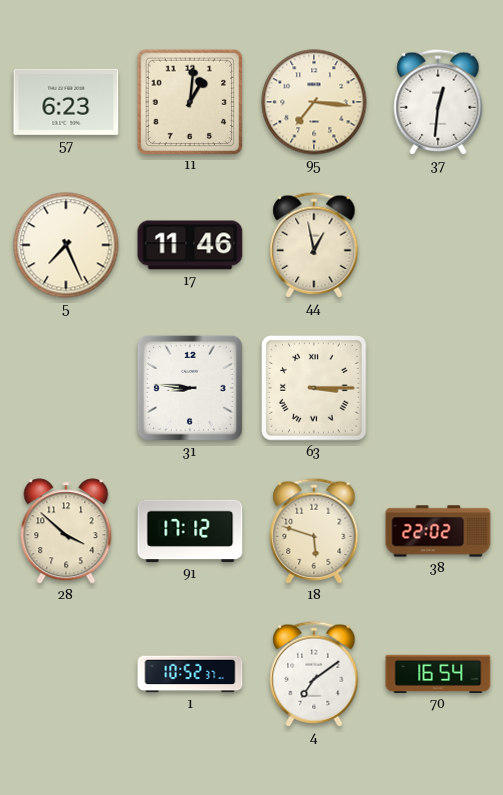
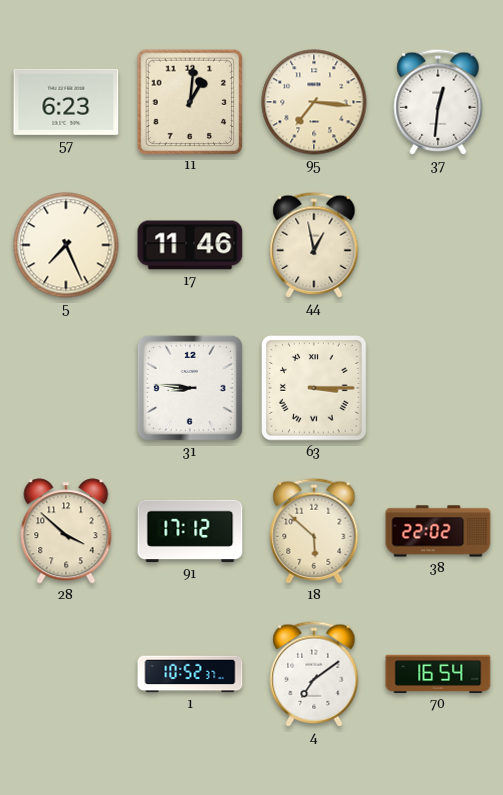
18: 5:48 -> 5:52 (314, 531)
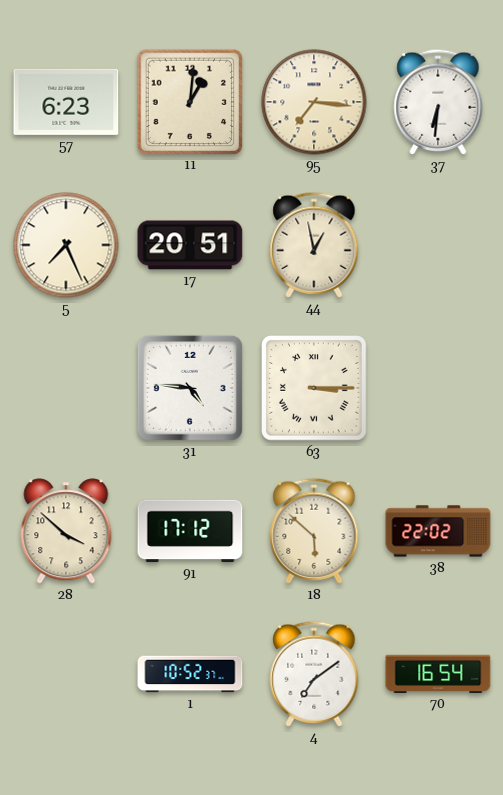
37: 12:31 -> 6:31 (438, 102)
17: 11:46 -> 20:51 (190, 245)
31: 8:46 -> 4:46 (190, 388)
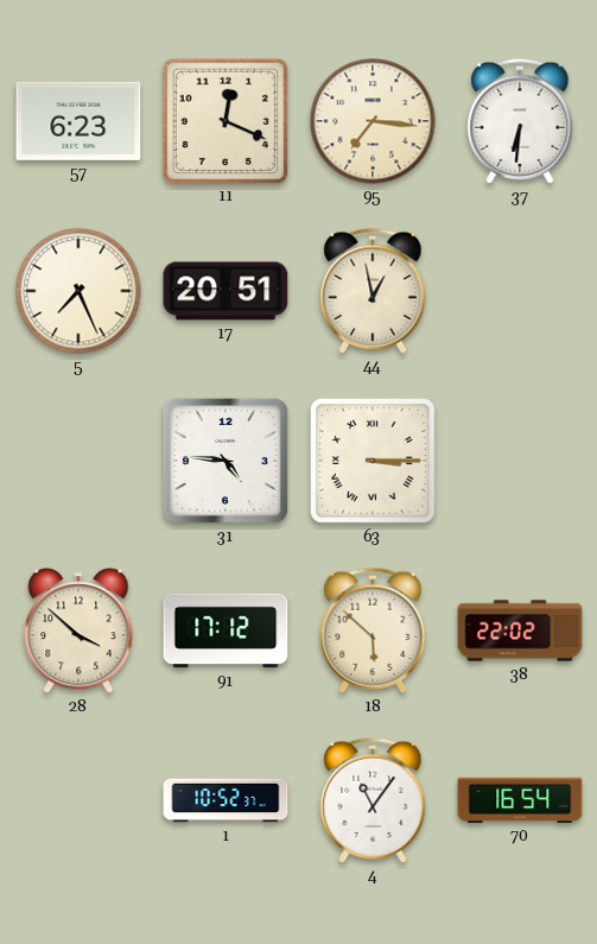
11: 1:01 -> 12:19 (224, 120)
4: 7:09 -> 11:06 (373, 800)
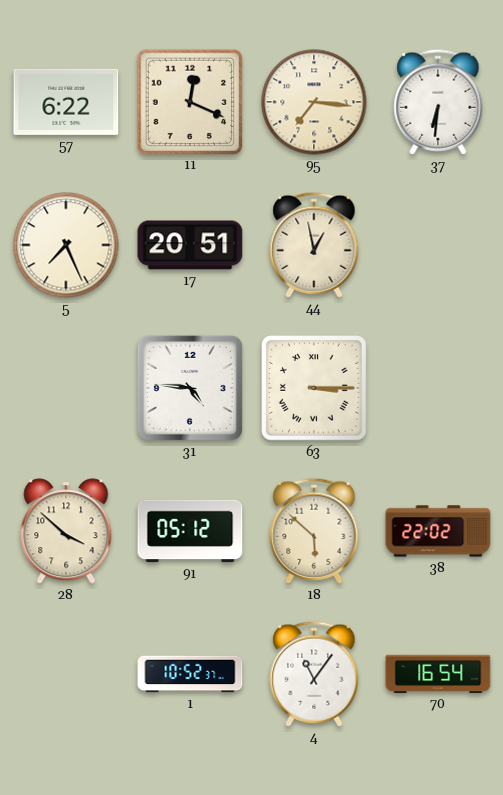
57: 6:23 -> 6:22 (66, 102)
91: 17:12 -> 05:12 (190, 531)
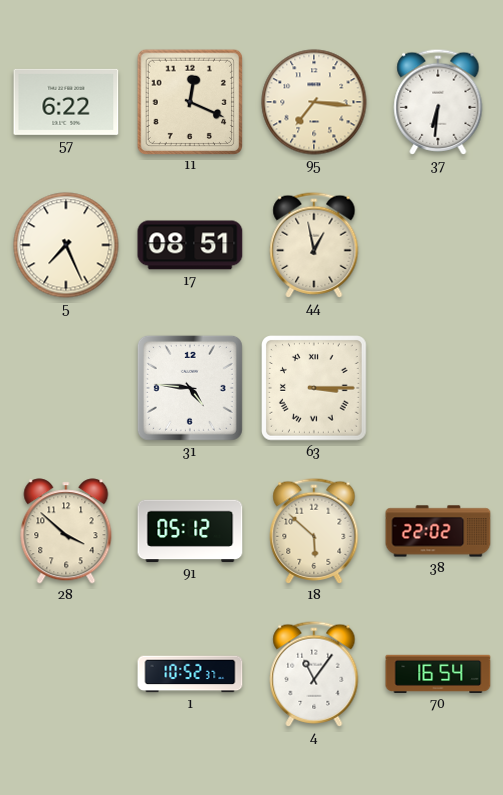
17: 20:51 -> 08:51 (190, 245)
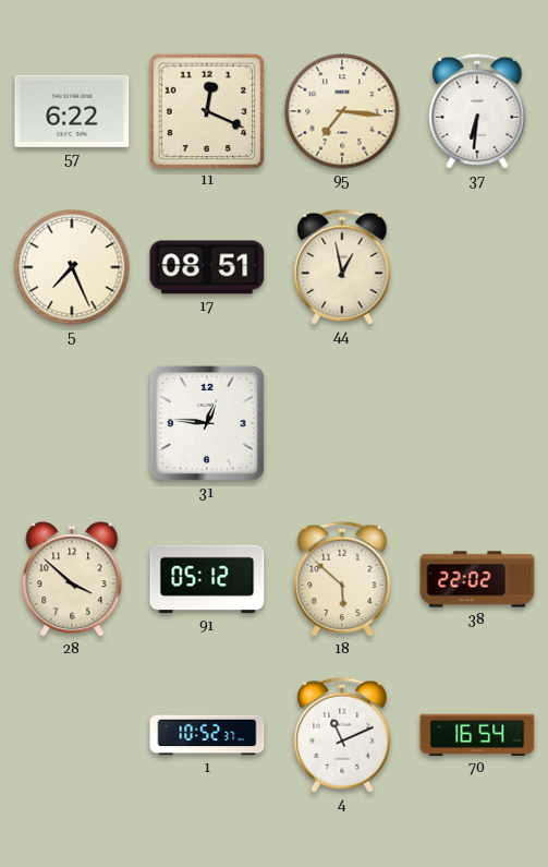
31: 4:46 -> 12:46 (207, 423)
63: 3:15 -> none (315, 389)
4: 11:06 -> 11:11 (342, 735)
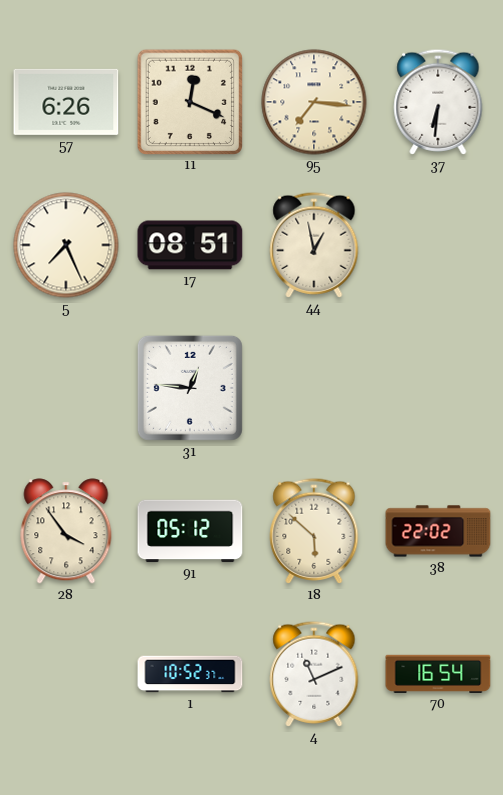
57: 6:22 -> 6:26 (66, 102)
28: 3:52 -> 3:54 (66, 531)
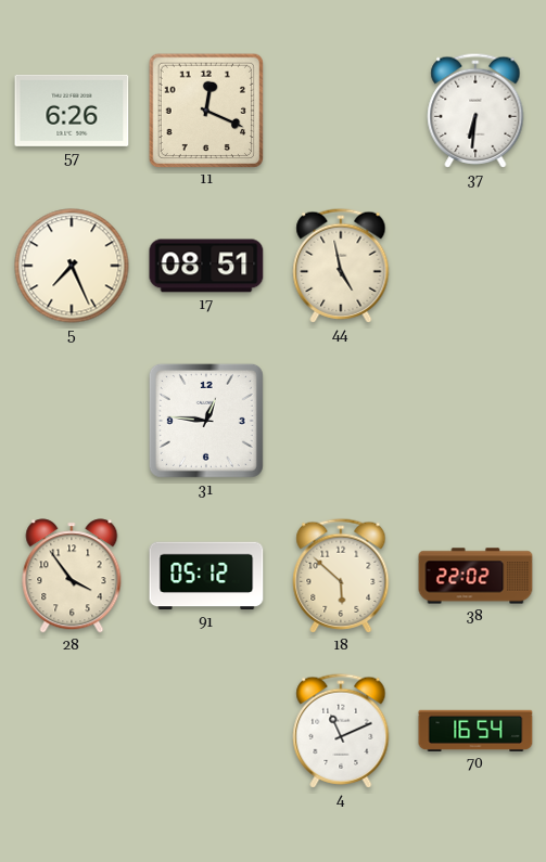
95: 7:16 -> none (314, 102)
44: 12:58 -> 4:58 (341, 266)
1: 10:52 -> none (190, 674)
